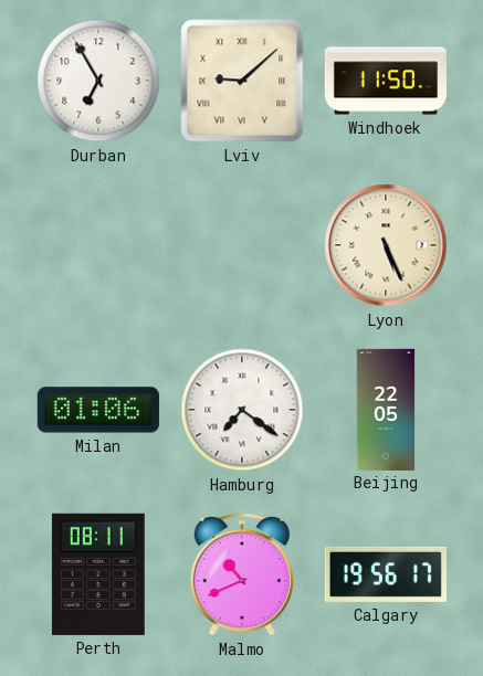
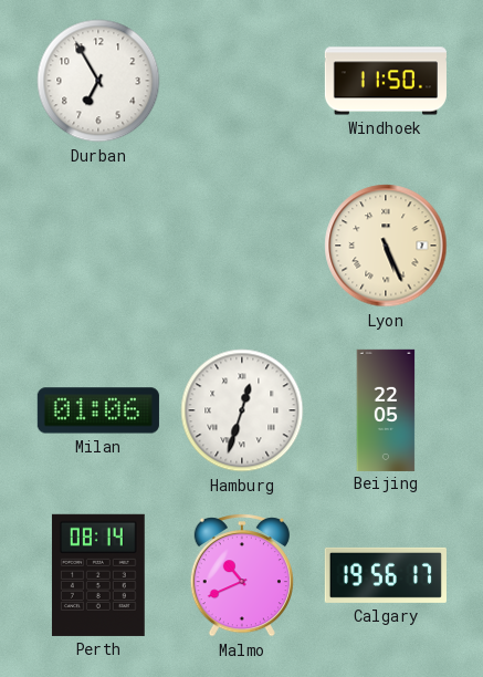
Lviv: 9:08 -> none (242, 81)
Hamburg: 7:21 -> 12:33 (242, 410)
Perth: 08:11 -> 08:14 (98, 575)
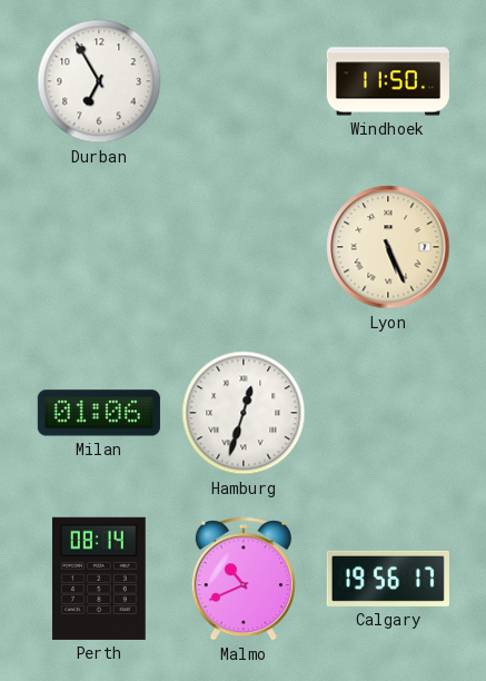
Beijing: 22:05 -> none (386, 409)
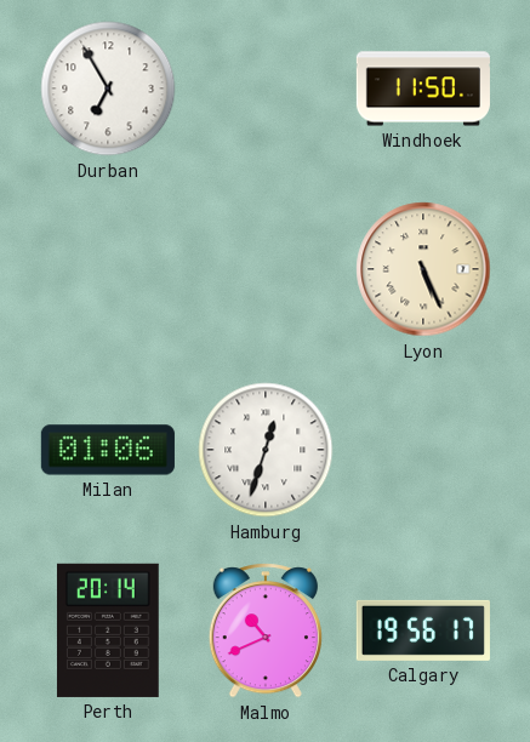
Perth: 08:14 -> 20:14 (108, 630)
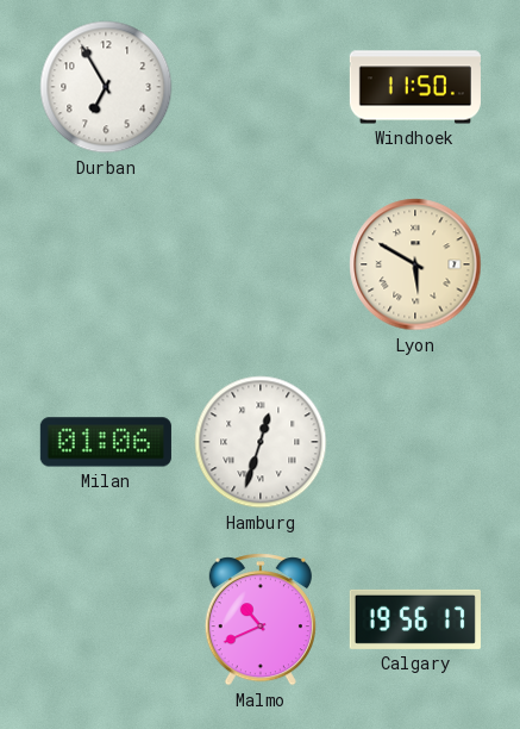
Lyon: 5:26 -> 5:50 (415, 264)
Perth: 20:14 -> none (108, 630)
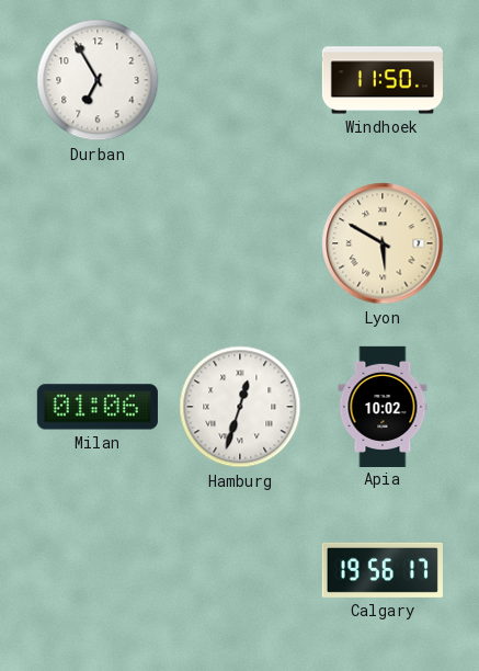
Apia: none -> 10:02 (383, 406)
Malmo: 10:41 -> none (261, 621)
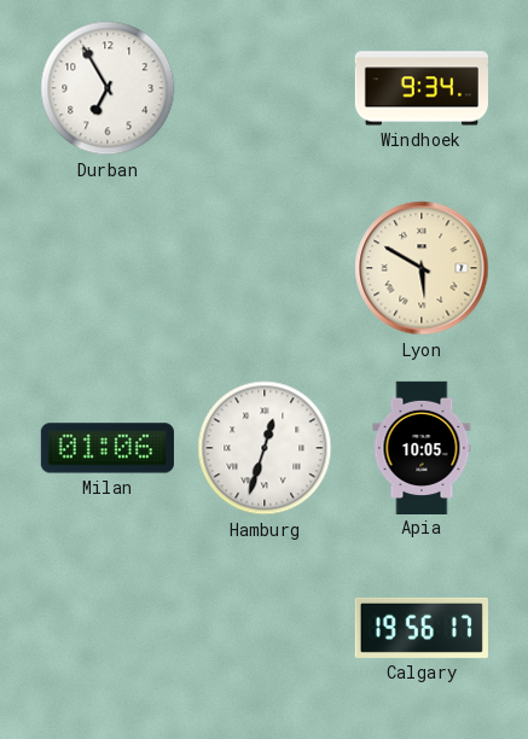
Windhoek: 11:50 -> 9:34 (422, 88)
Apia: 10:02 -> 10:05 (422, 447)
